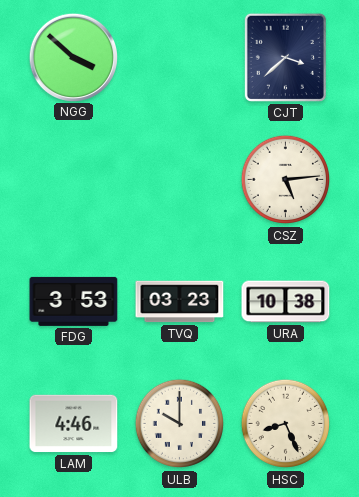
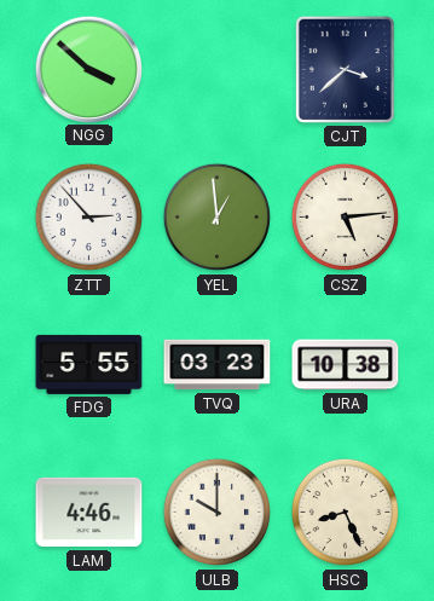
ZTT: none -> 2:53 (89, 218)
YEL: none -> 12:59 (218, 218)
FDG: 3:53 -> 5:55 (89, 364)
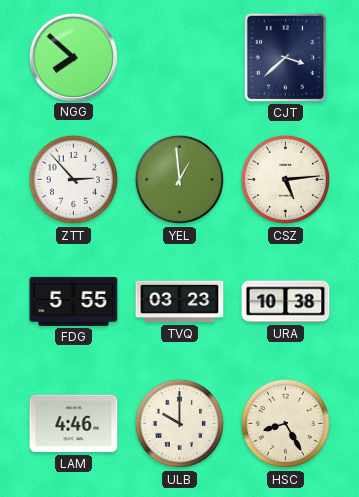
NGG: 3:52 -> 7:52 (73, 57)
HSC: 8:26 -> 8:25 (286, 424)
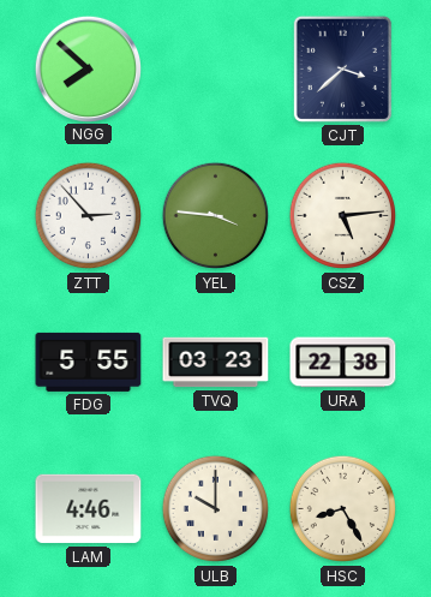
YEL: 12:59 -> 3:46 (216, 216)
URA: 10:38 -> 22:38 (343, 363)
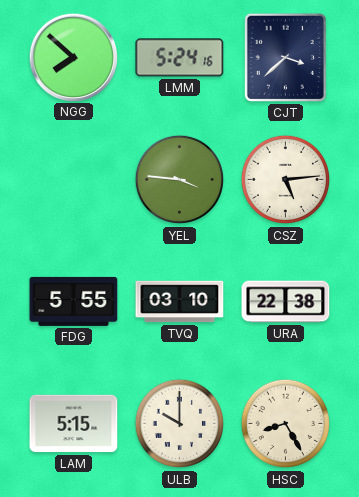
LMM: none -> 5:24 (180, 58)
ZTT: 2:53 -> none (89, 216)
TVQ: 03:23 -> 03:10 (180, 302)
LAM: 4:46 -> 5:15 (74, 424)
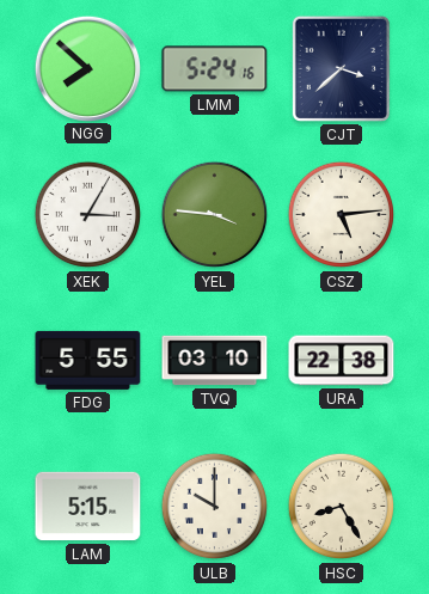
XEK: none -> 3:05 (88, 215)
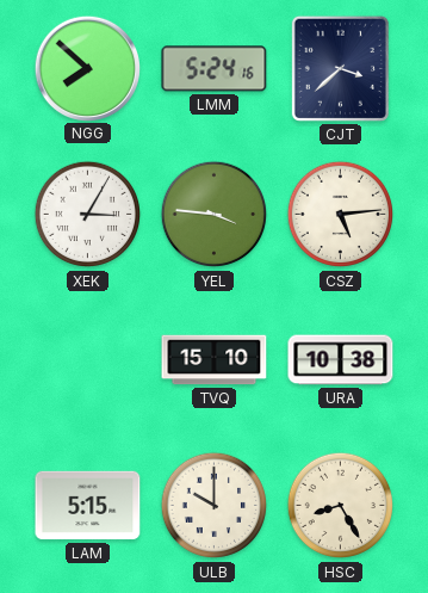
FDG: 5:55 -> none (88, 360)
TVQ: 03:10 -> 15:10 (215, 360)
URA: 22:38 -> 10:38 (341, 360)
